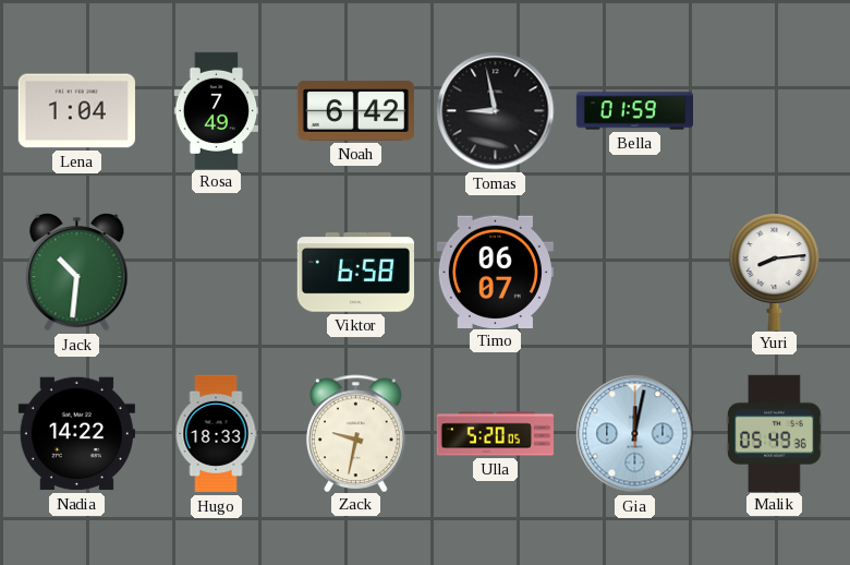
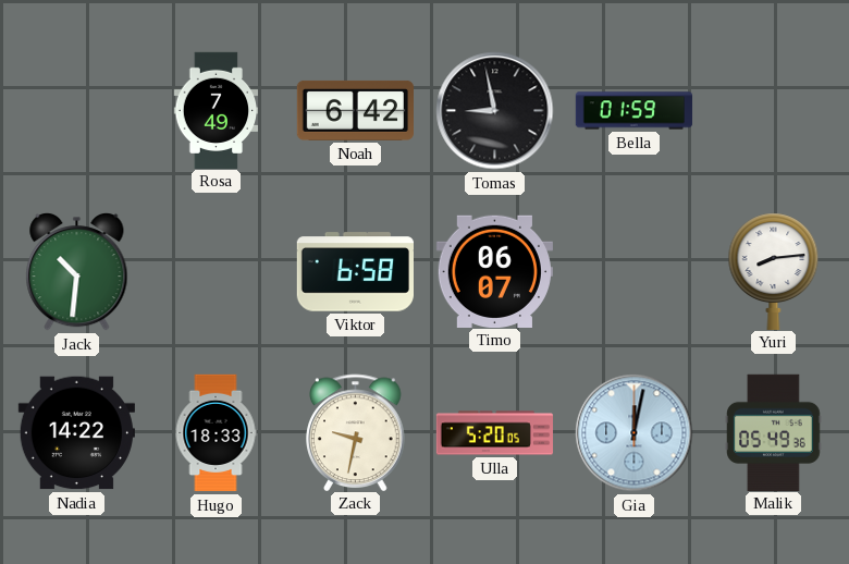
Lena: 1:04 -> none (76, 111)
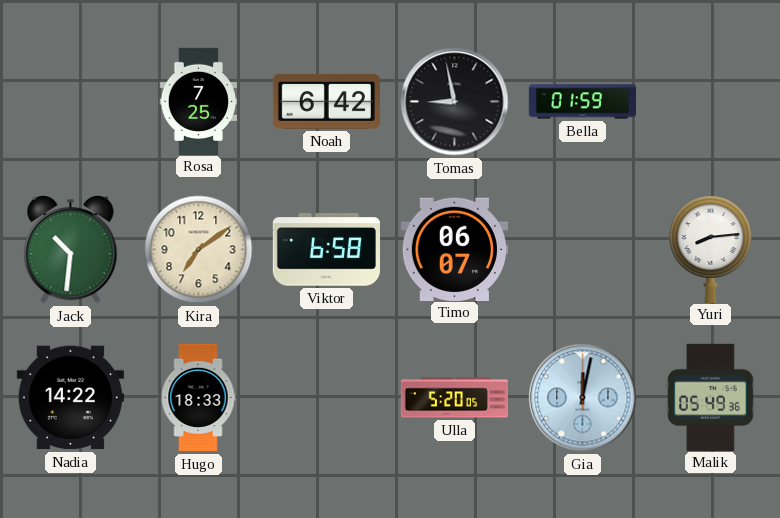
Rosa: 7:49 -> 7:25 (199, 101)
Kira: none -> 7:09 (199, 250)
Zack: 9:32 -> none (356, 432)
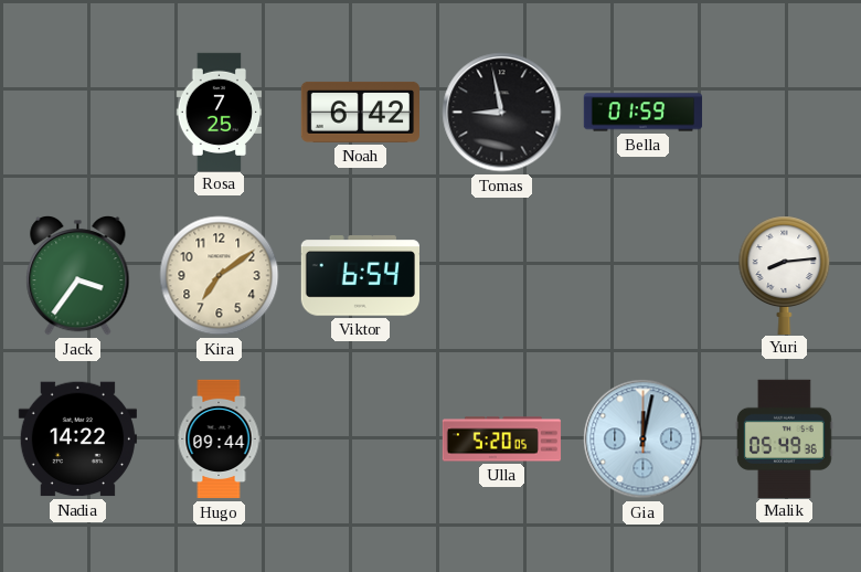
Jack: 10:31 -> 3:36 (78, 275)
Viktor: 6:58 -> 6:54 (360, 276)
Timo: 06:07 -> none (454, 249)
Hugo: 18:33 -> 09:44 (219, 439)
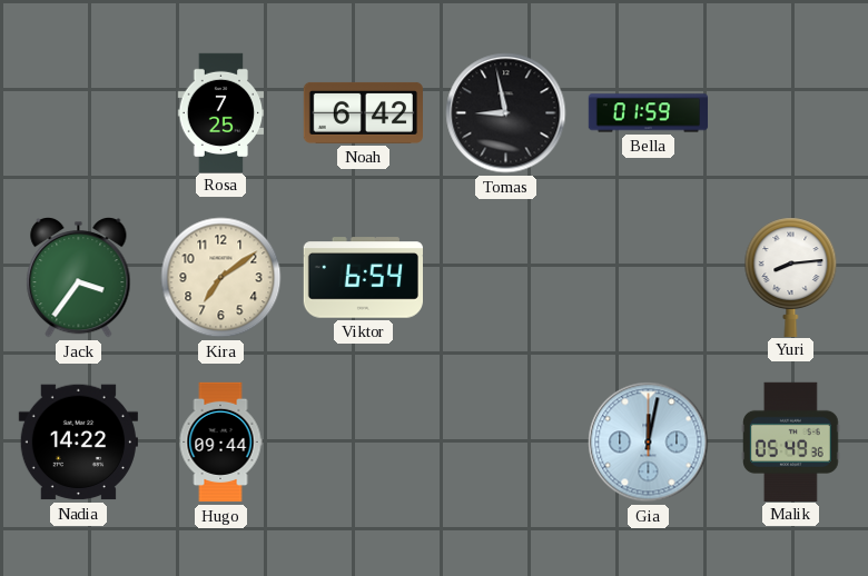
Ulla: 5:20 -> none (502, 439)
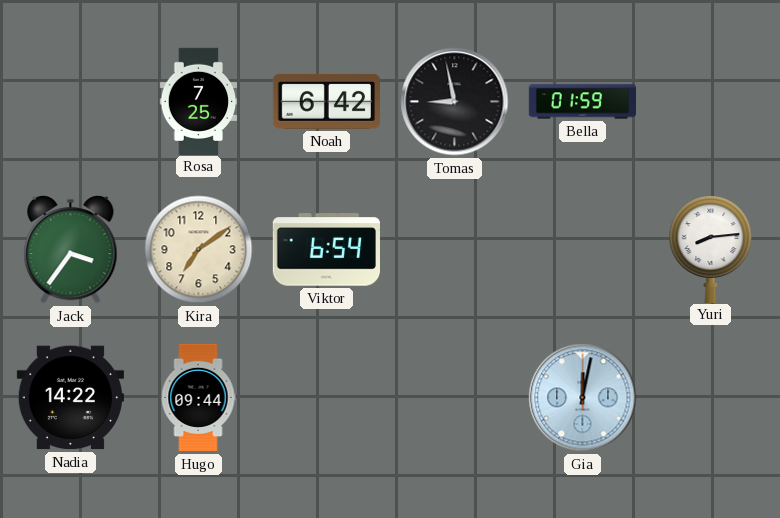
Malik: 05:49 -> none (791, 441)
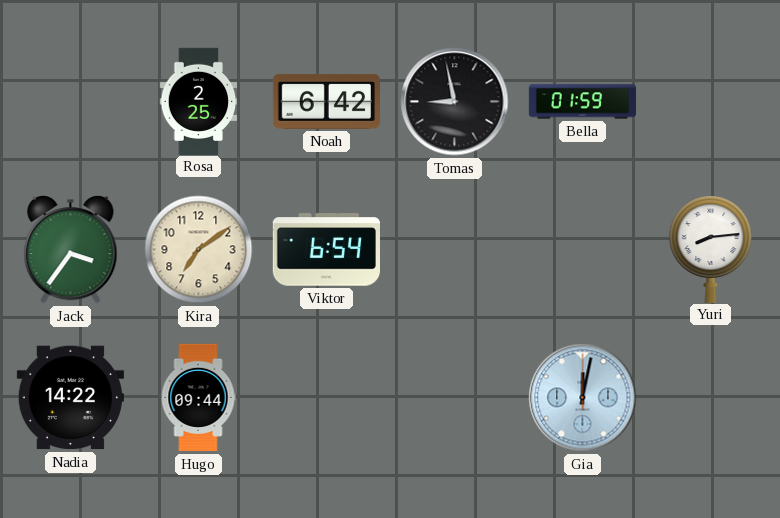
Rosa: 7:25 -> 2:25 (199, 101)
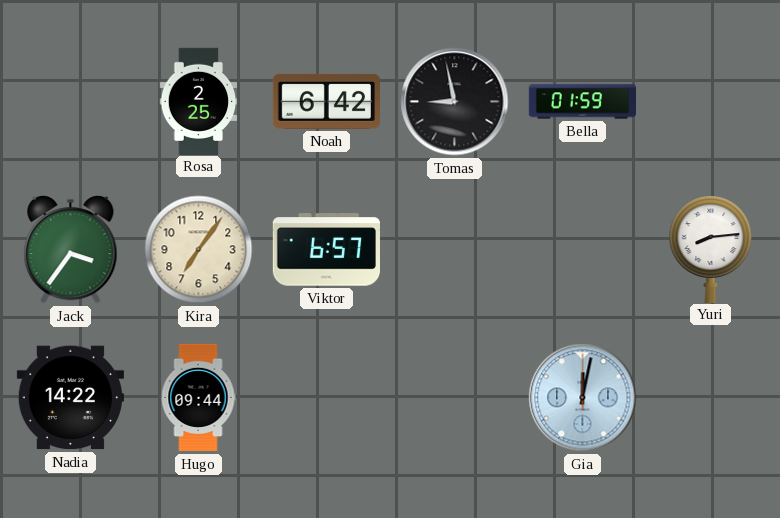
Kira: 7:09 -> 7:06 (199, 250)
Viktor: 6:54 -> 6:57 (326, 250)
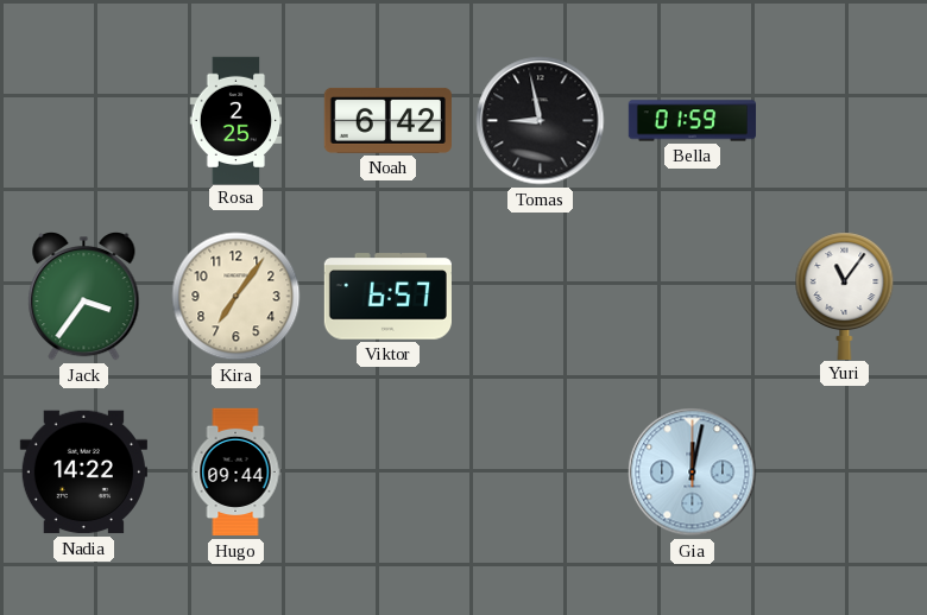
Yuri: 8:14 -> 11:06 (845, 296)
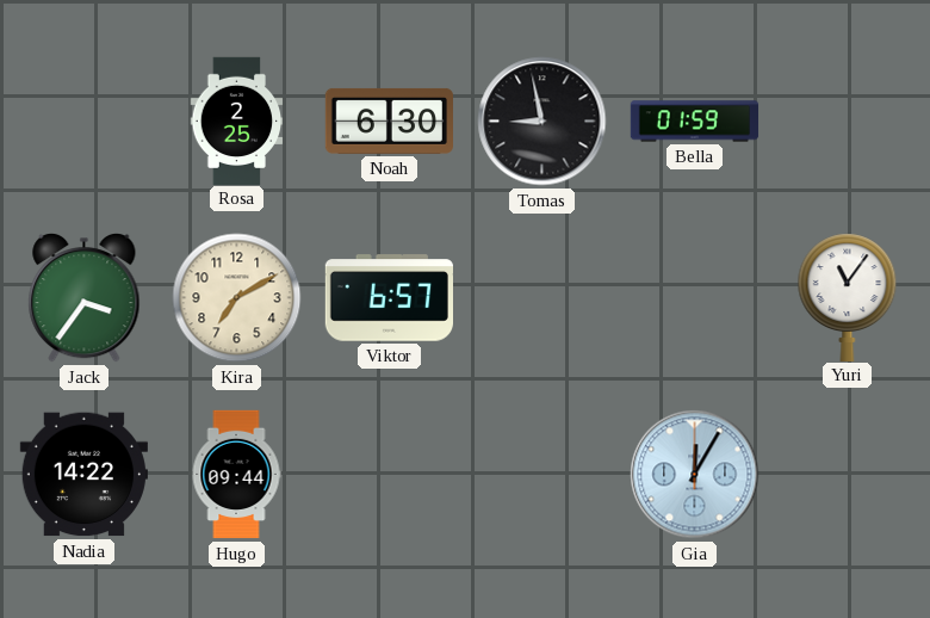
Noah: 6:42 -> 6:30 (389, 120)
Kira: 7:06 -> 7:10 (237, 298)
Gia: 12:02 -> 12:05 (695, 475)
